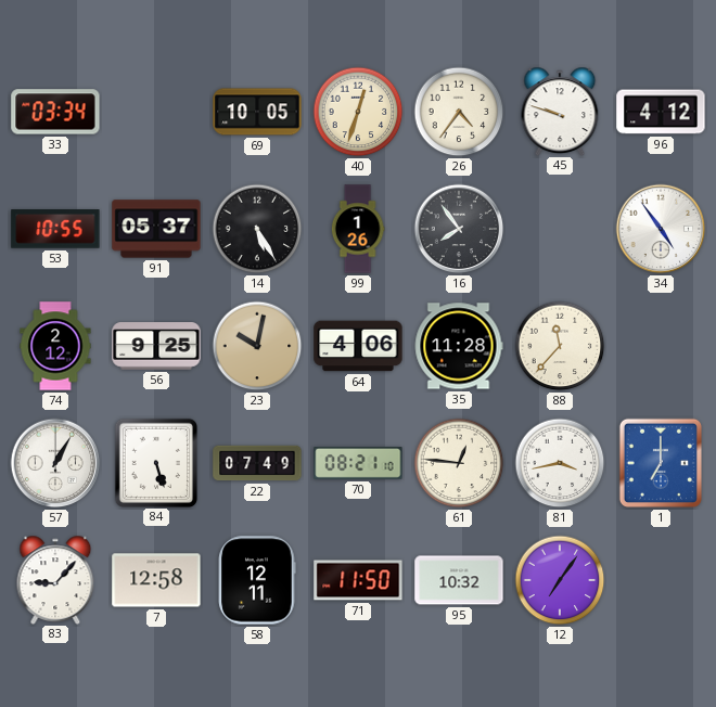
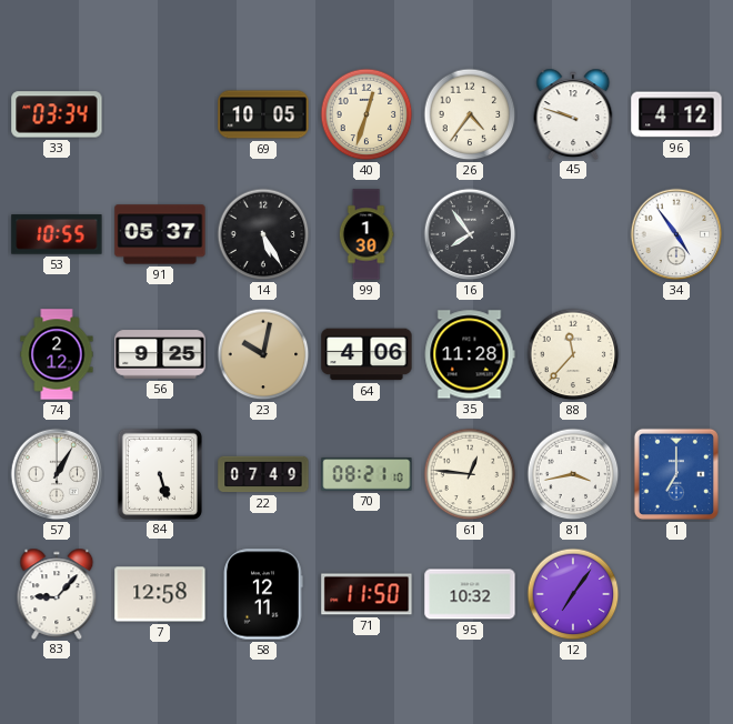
99: 1:26 -> 1:30 (366, 234)
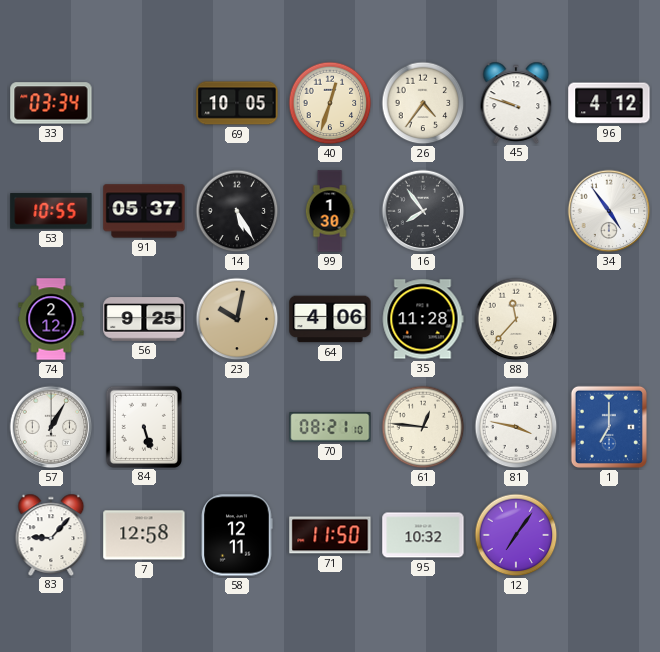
22: 07:49 -> none (263, 474)
81: 3:43 -> 3:47 (516, 427)
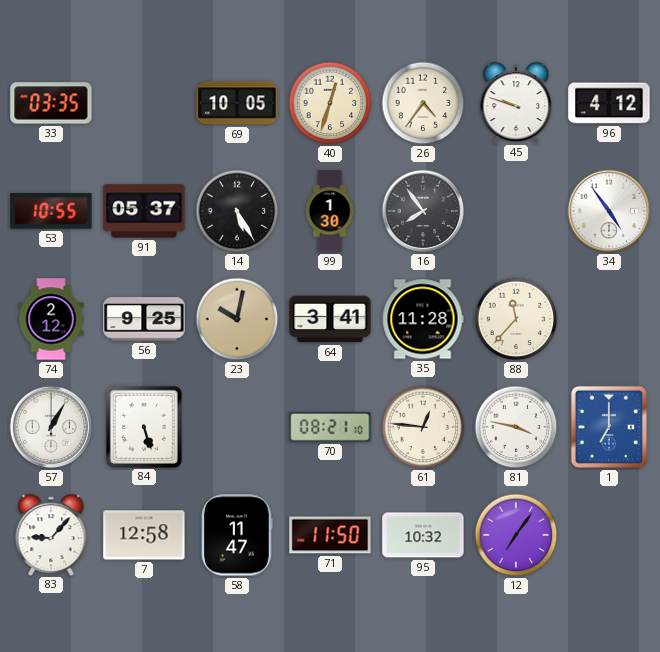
33: 03:34 -> 03:35 (51, 103)
64: 4:06 -> 3:41 (330, 319)
58: 12:11 -> 11:47 (237, 535)
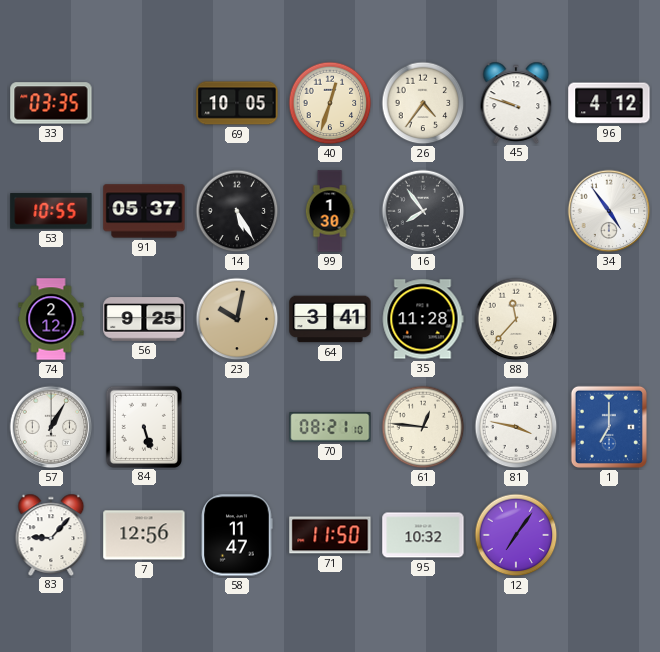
7: 12:58 -> 12:56 (144, 535)
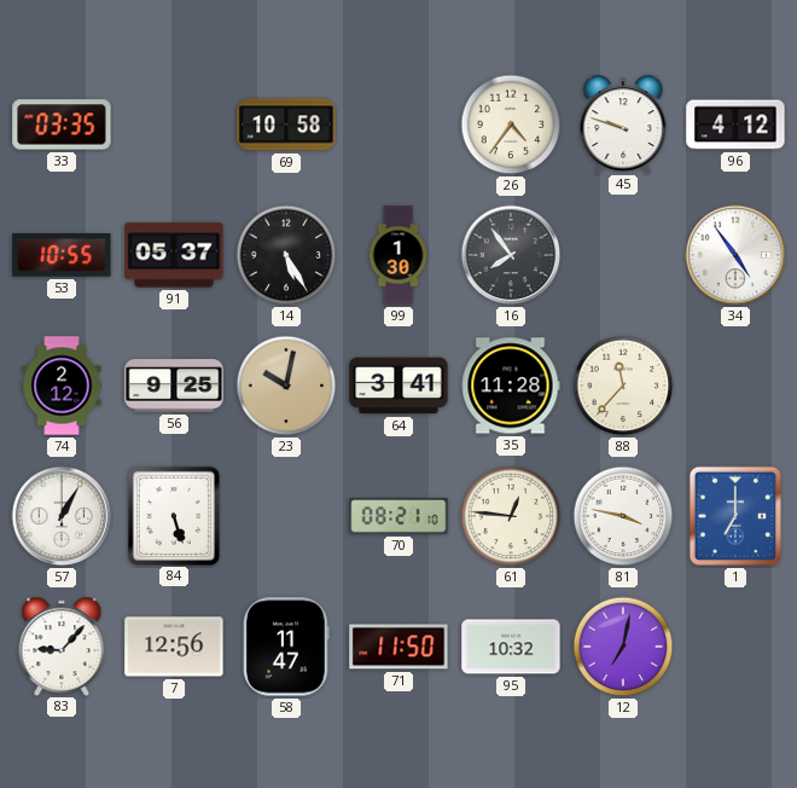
69: 10:05 -> 10:58 (286, 124)
40: 12:33 -> none (330, 103)
12: 7:06 -> 7:02 (623, 647)
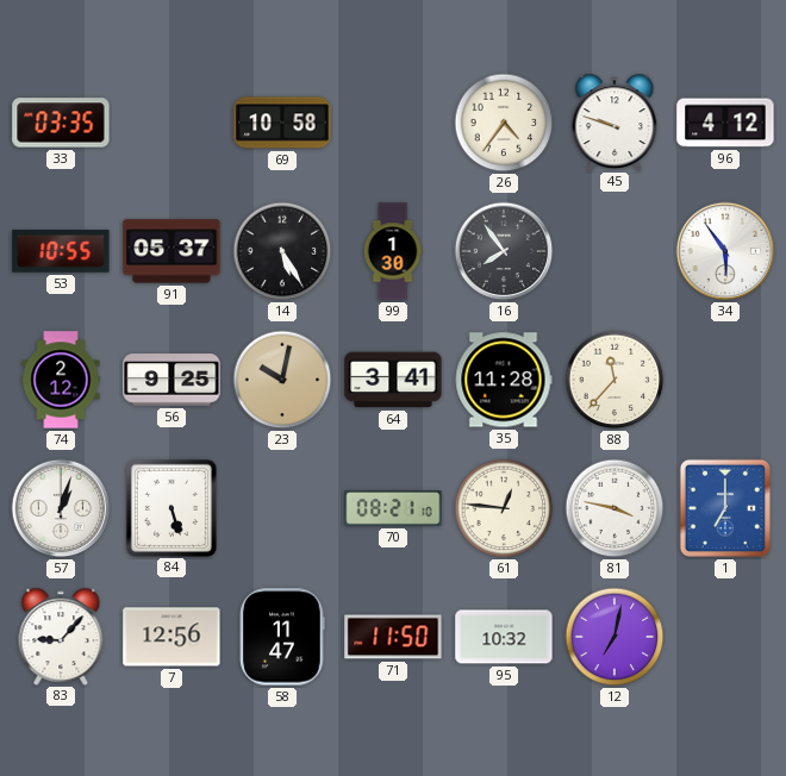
34: 4:54 -> 5:54 (725, 251)
57: 1:05 -> 1:03 (61, 508)
